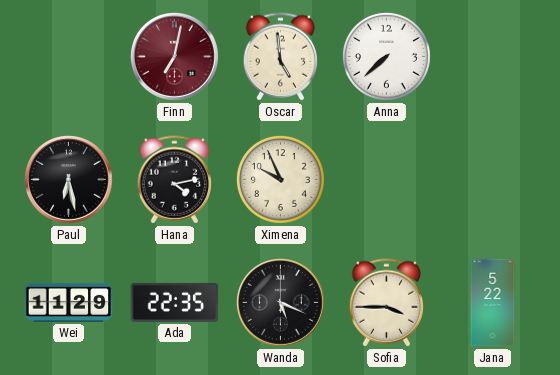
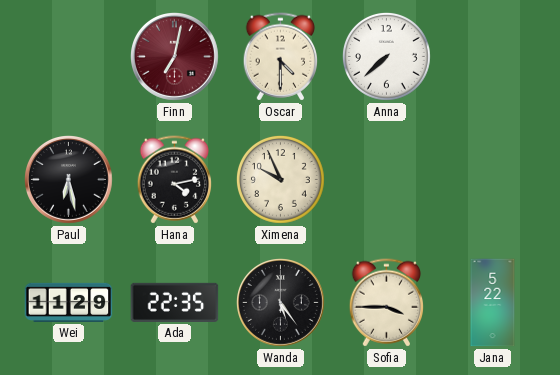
Oscar: 4:59 -> 4:30 (280, 57)
Wanda: 5:19 -> 5:24 (281, 303)
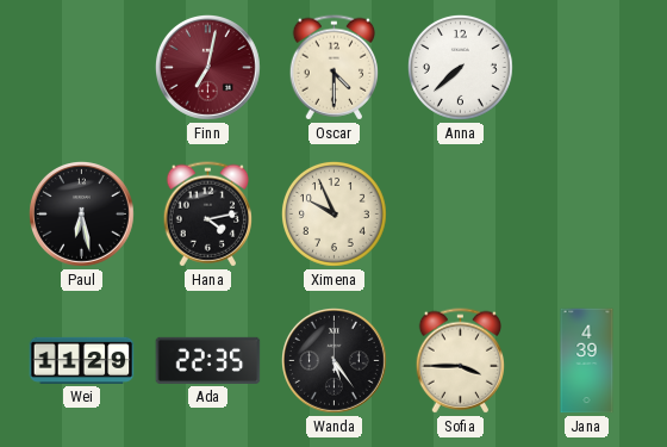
Jana: 5:22 -> 4:39 (587, 361)
